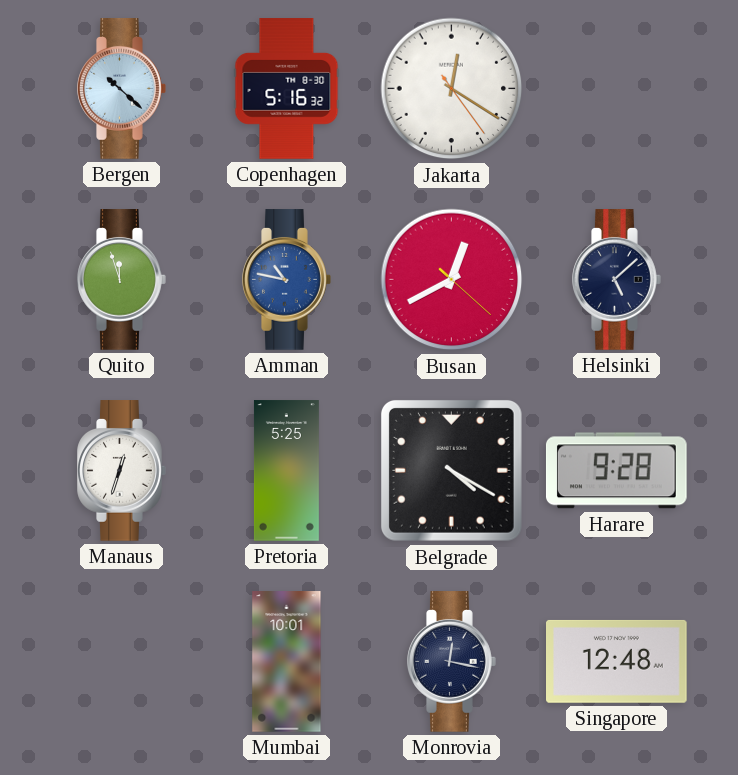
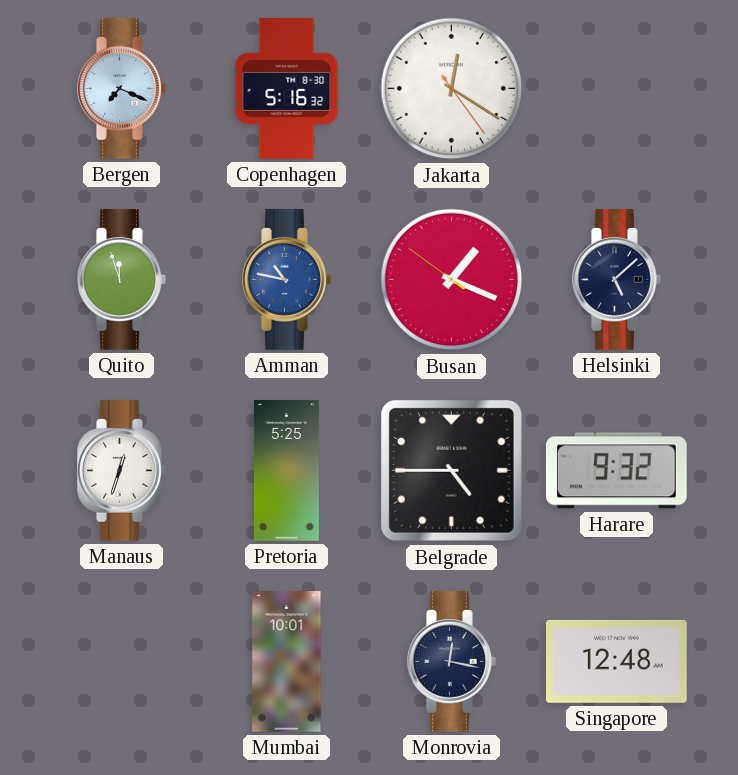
Bergen: 10:22 -> 7:19 (122, 89)
Busan: 12:40 -> 1:18 (452, 280)
Belgrade: 4:20 -> 4:45 (451, 470)
Harare: 9:28 -> 9:32 (616, 471)
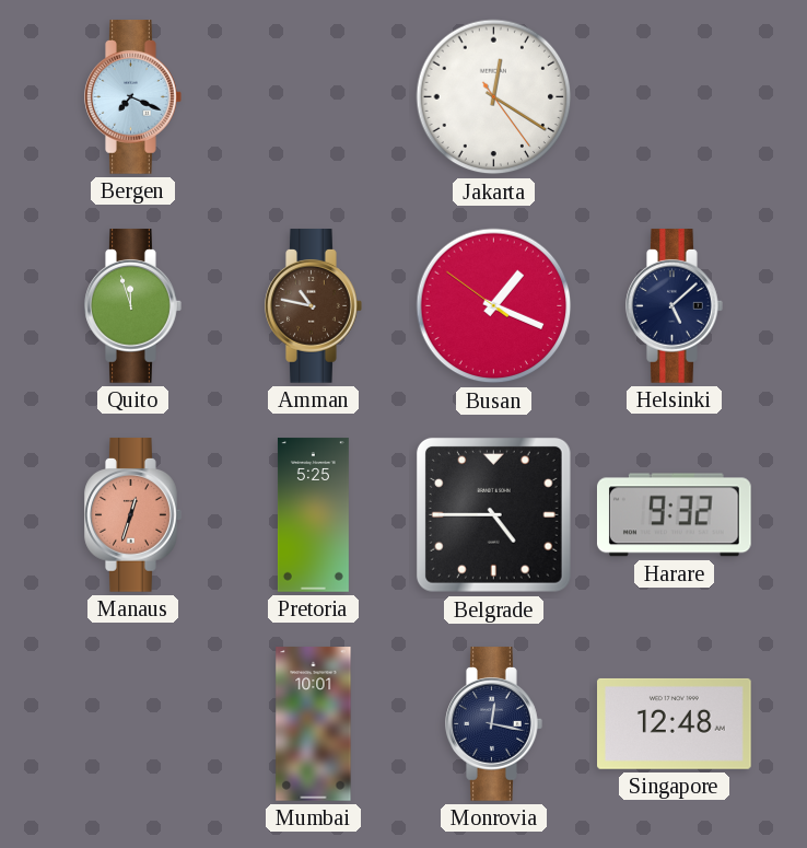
Copenhagen: 5:16 -> none (287, 89)
Amman dial: blue -> brown (314, 306)
Manaus dial: white -> salmon (133, 515)
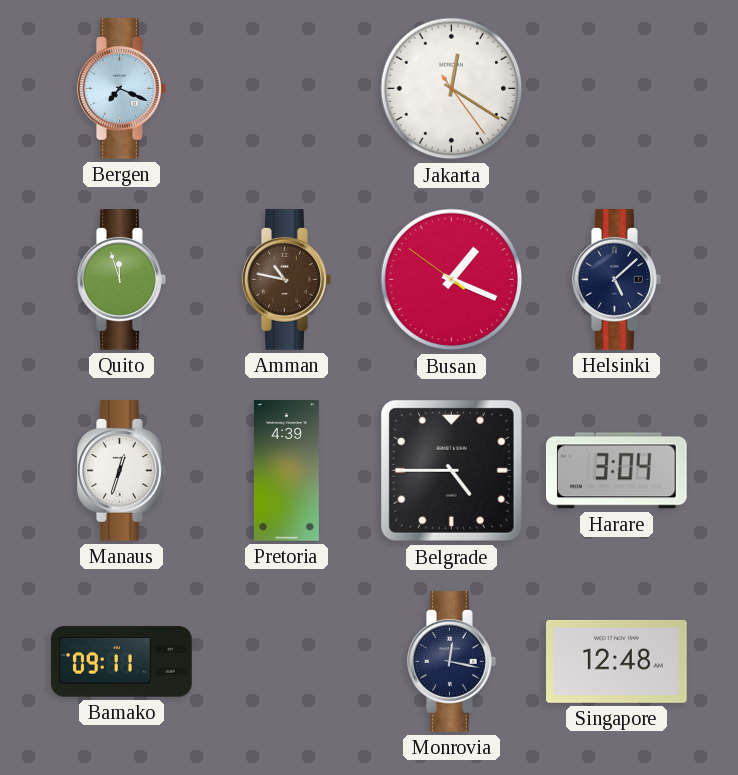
Manaus dial: salmon -> white (122, 471)
Pretoria: 5:25 -> 4:39 (286, 471)
Harare: 9:32 -> 3:04 (616, 471)
Bamako: none -> 09:11 (122, 662)
Mumbai: 10:01 -> none (314, 724)
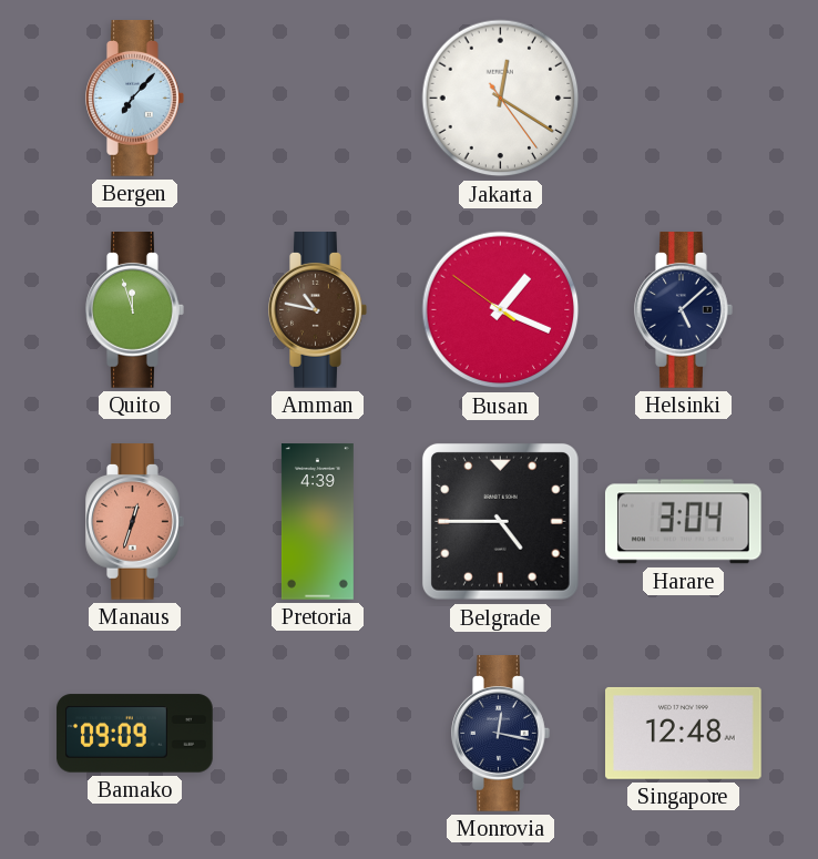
Bergen: 7:19 -> 7:07 (135, 99)
Manaus dial: white -> salmon (135, 522)
Bamako: 09:11 -> 09:09 (135, 734)
